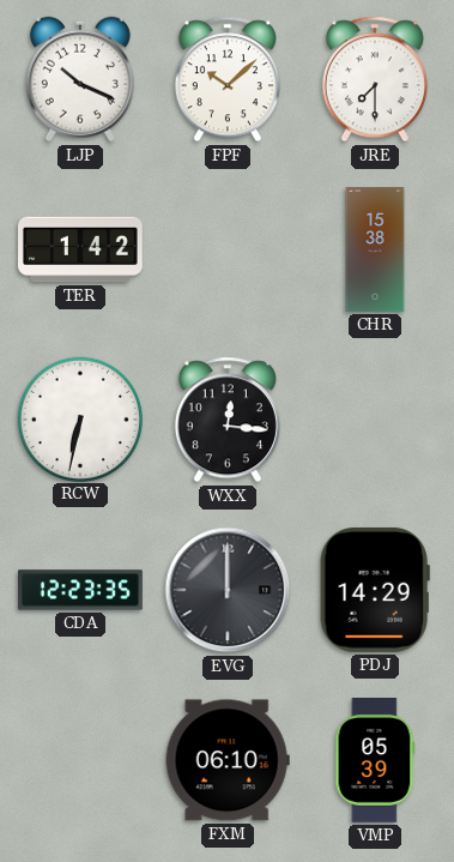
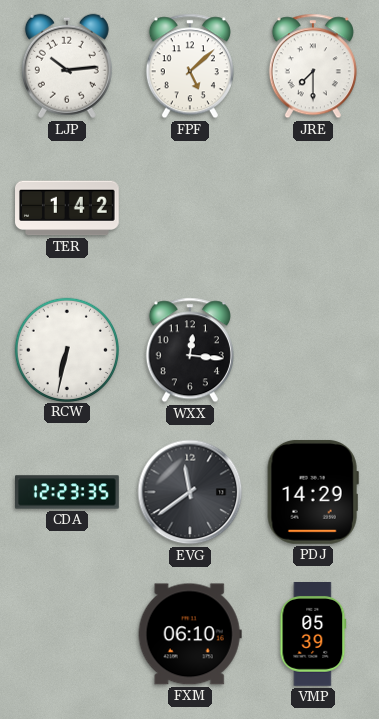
LJP: 10:19 -> 10:14 (67, 66)
FPF: 10:08 -> 5:08 (190, 66)
CHR: 15:38 -> none (375, 249)
EVG: 12:00 -> 11:39 (190, 492)
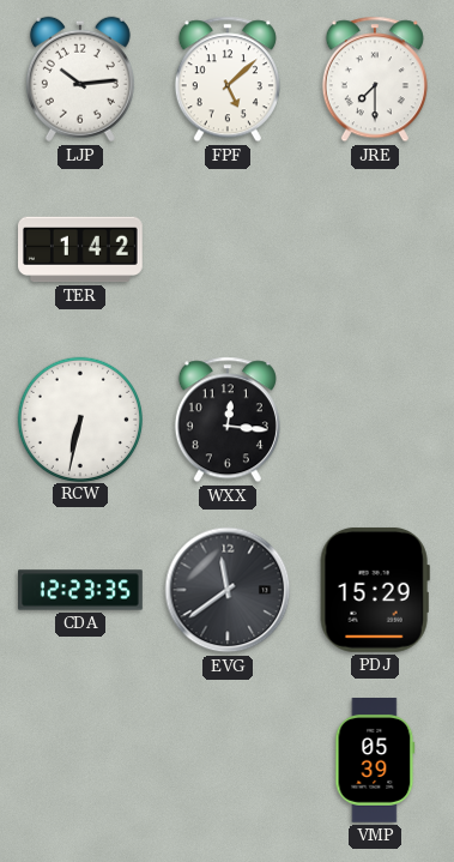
PDJ: 14:29 -> 15:29 (375, 590)
FXM: 06:10 -> none (190, 634)
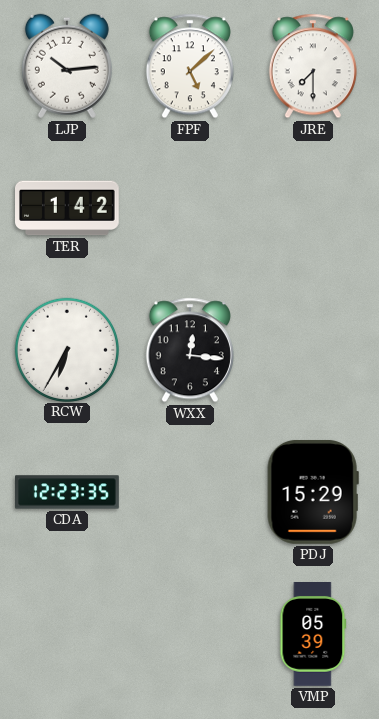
RCW: 6:32 -> 6:35 (66, 349)
EVG: 11:39 -> none (228, 590)
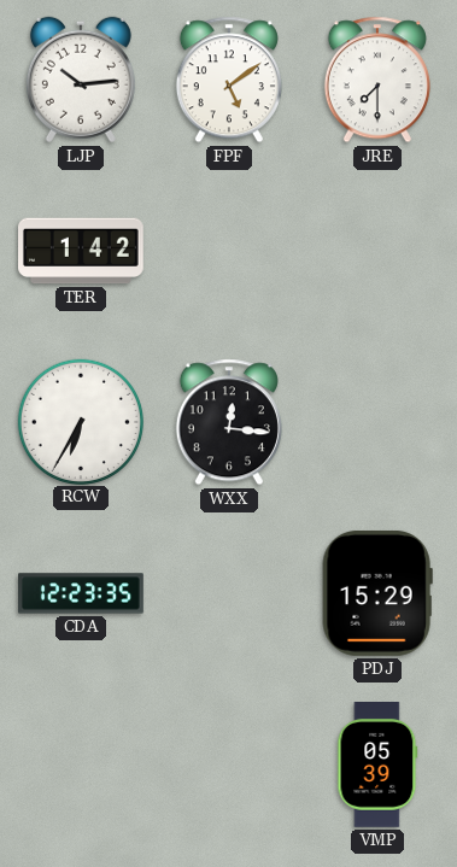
FPF: 5:08 -> 5:09 (229, 80)
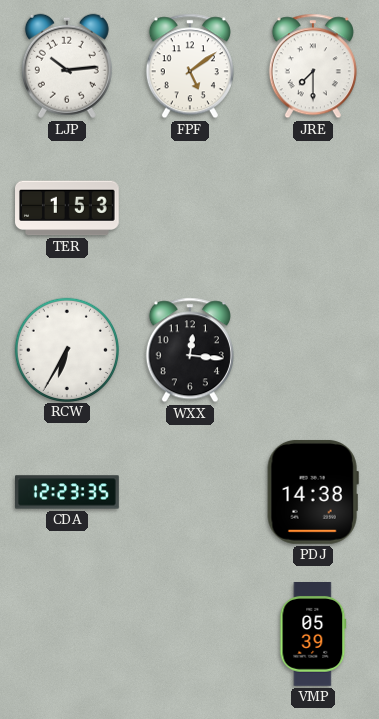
TER: 1:42 -> 1:53 (68, 208)
PDJ: 15:29 -> 14:38 (313, 492)
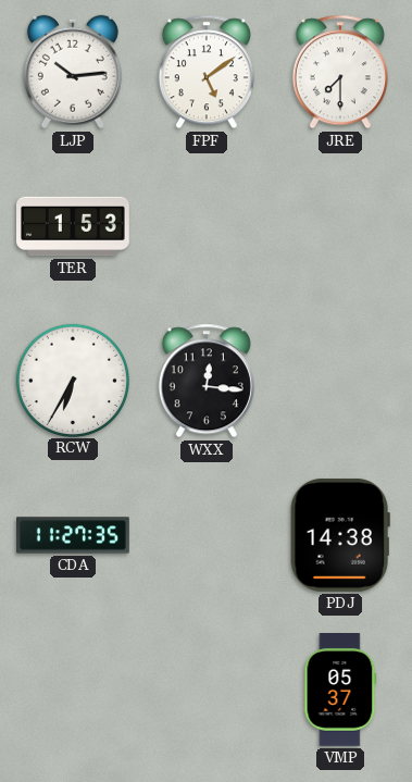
CDA: 12:23 -> 11:27 (73, 535)
VMP: 05:39 -> 05:37 (340, 691)
